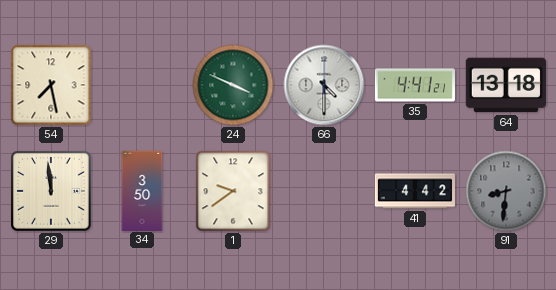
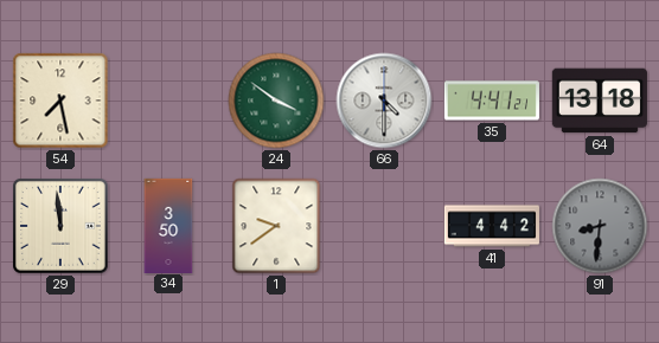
24: 3:49 -> 3:51 (276, 101)
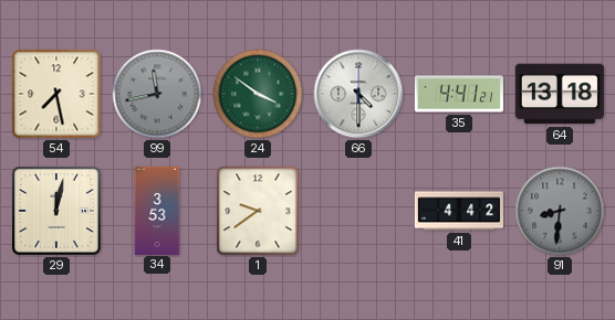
99: none -> 11:43 (157, 94)
29: 11:59 -> 12:02 (58, 212)
34: 3:50 -> 3:53 (157, 210)
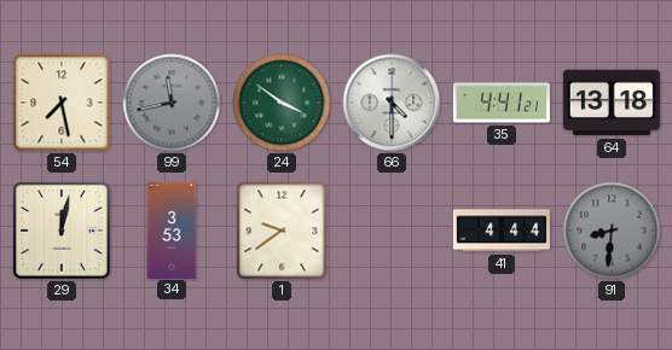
41: 4:42 -> 4:44 (502, 231)
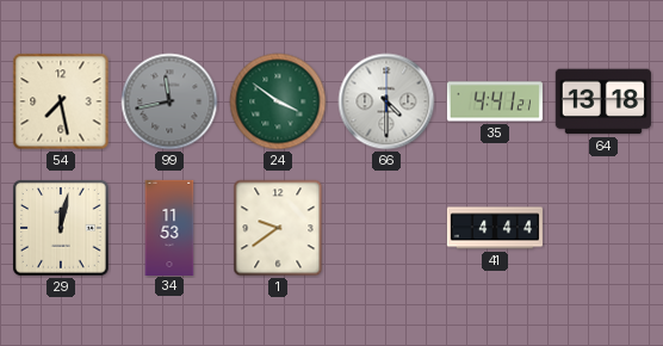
34: 3:53 -> 11:53 (169, 227)
91: 8:31 -> none (612, 231)
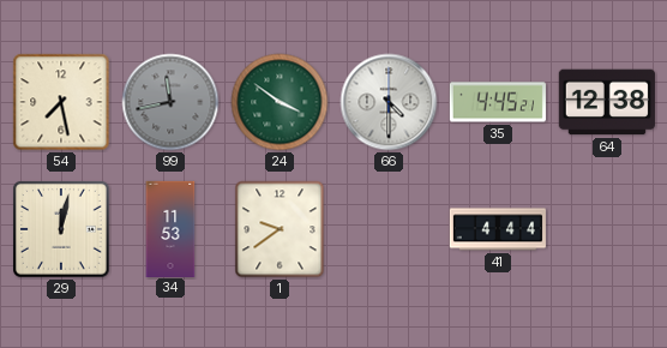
35: 4:41 -> 4:45 (498, 102)
64: 13:18 -> 12:38 (607, 102)
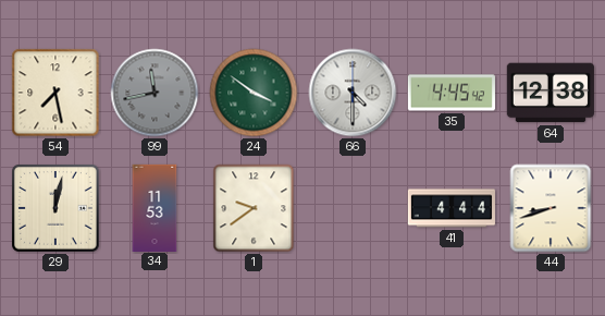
35: 4:45:21 -> 4:45:42 (452, 93)
44: none -> 8:42 (551, 208)
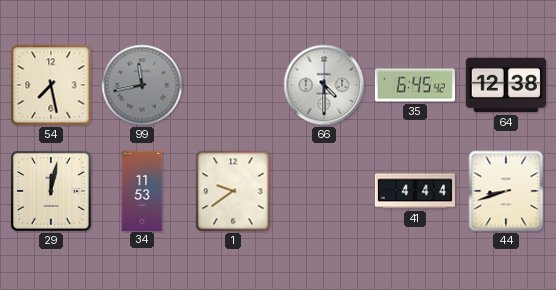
24: 3:51 -> none (254, 93)
35: 4:45 -> 6:45 (415, 85)
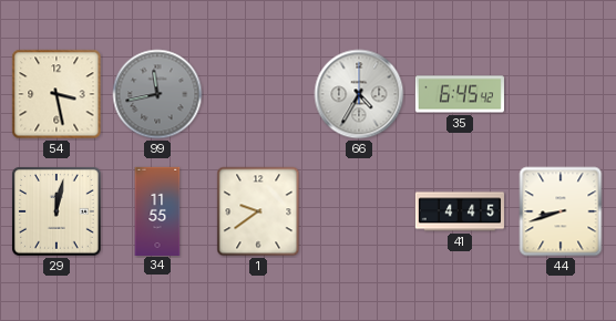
54: 7:28 -> 3:28 (57, 94)
66: 4:30 -> 4:35 (359, 94)
64: 12:38 -> none (506, 85)
34: 11:53 -> 11:55 (157, 210)
41: 4:44 -> 4:45 (460, 211)
